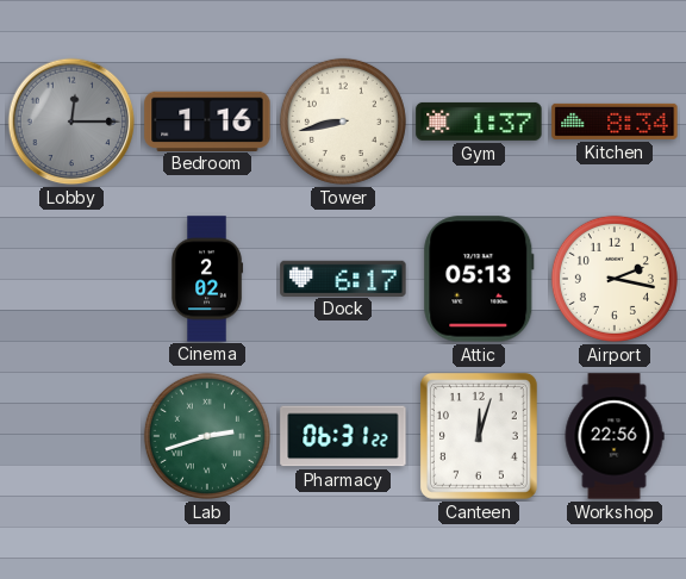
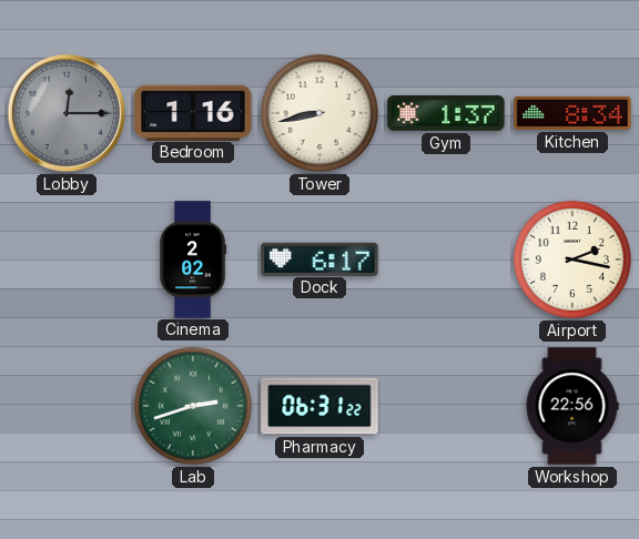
Attic: 05:13 -> none (479, 279)
Canteen: 12:03 -> none (479, 436)
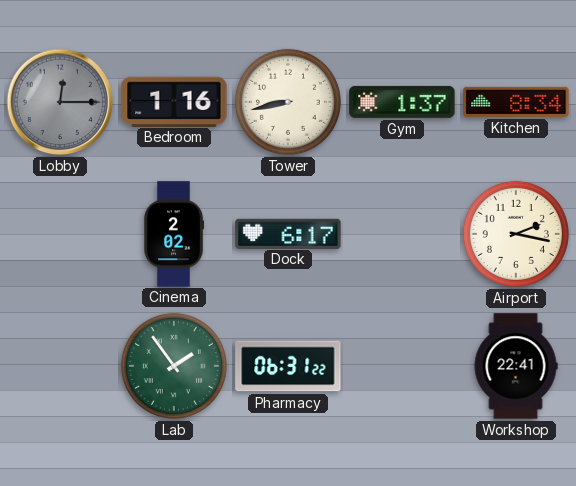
Lab: 2:42 -> 1:54 (174, 366)
Workshop: 22:56 -> 22:41 (516, 366)
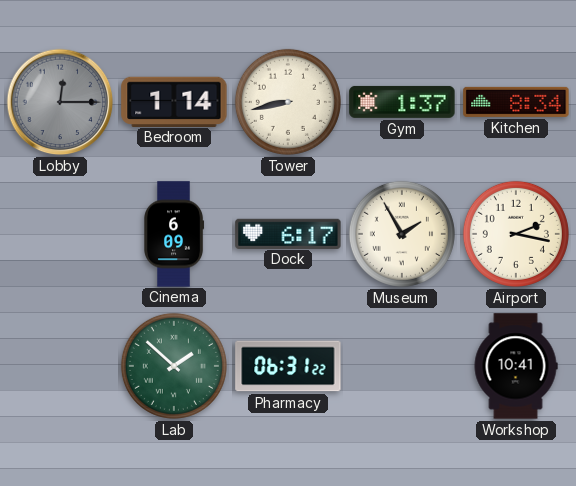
Bedroom: 1:16 -> 1:14 (174, 101)
Cinema: 2:02 -> 6:09 (175, 234)
Museum: none -> 1:55 (402, 234)
Lab: 1:54 -> 1:52 (174, 366)
Workshop: 22:41 -> 10:41 (516, 366)
